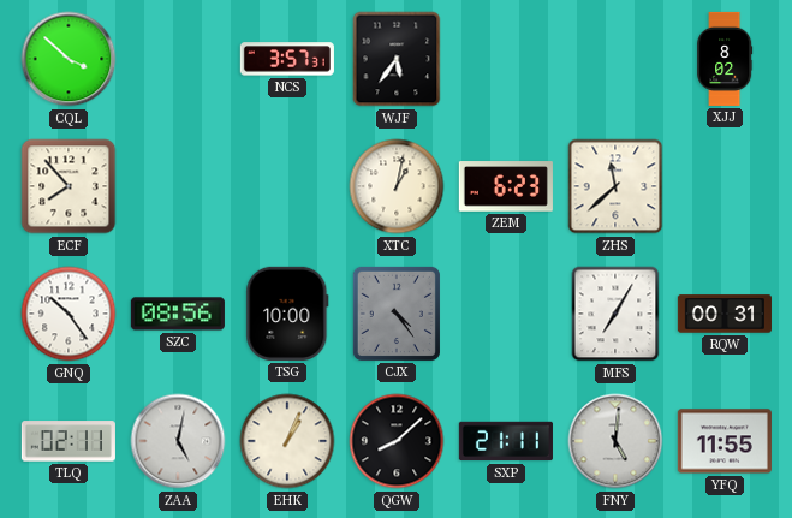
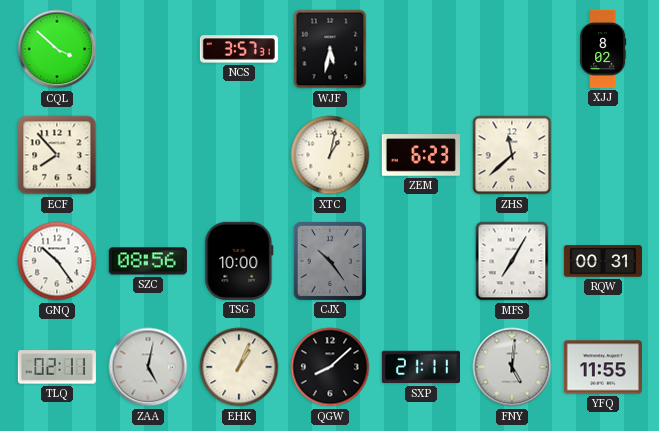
WJF: 5:36 -> 5:32 (330, 49)
CJX: 4:24 -> 10:24 (330, 261)
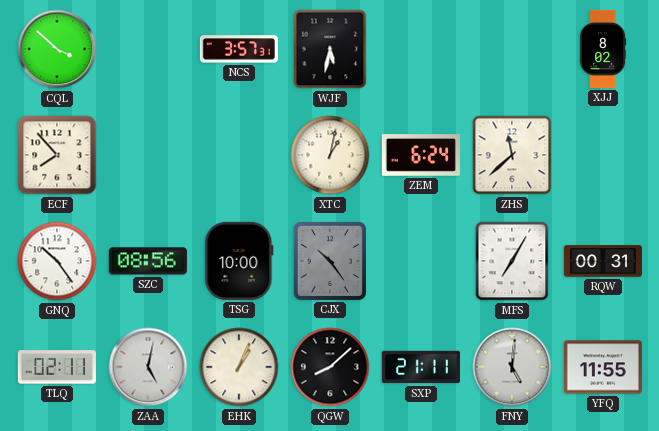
ZEM: 6:23 -> 6:24 (421, 155)
